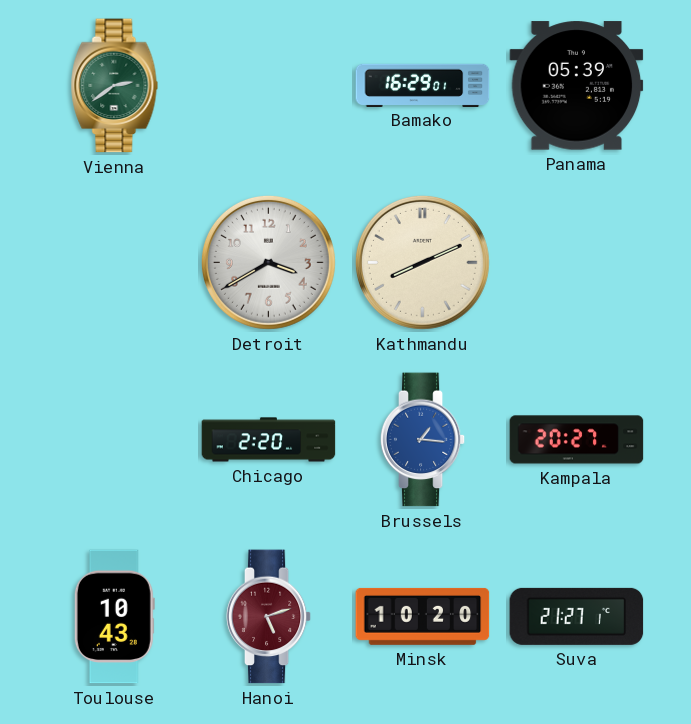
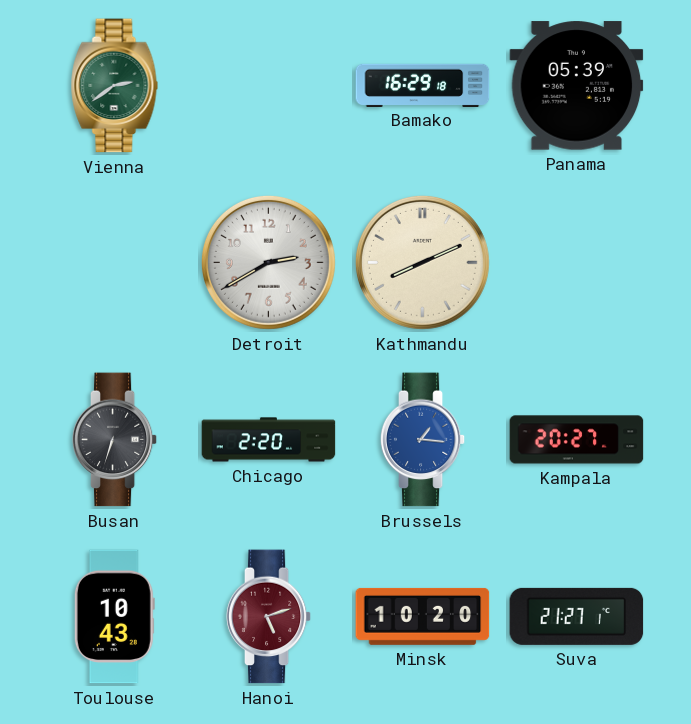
Bamako: 16:29:01 -> 16:29:18 (423, 85)
Detroit: 3:40 -> 2:40 (268, 262)
Busan: none -> 6:33 (115, 440)
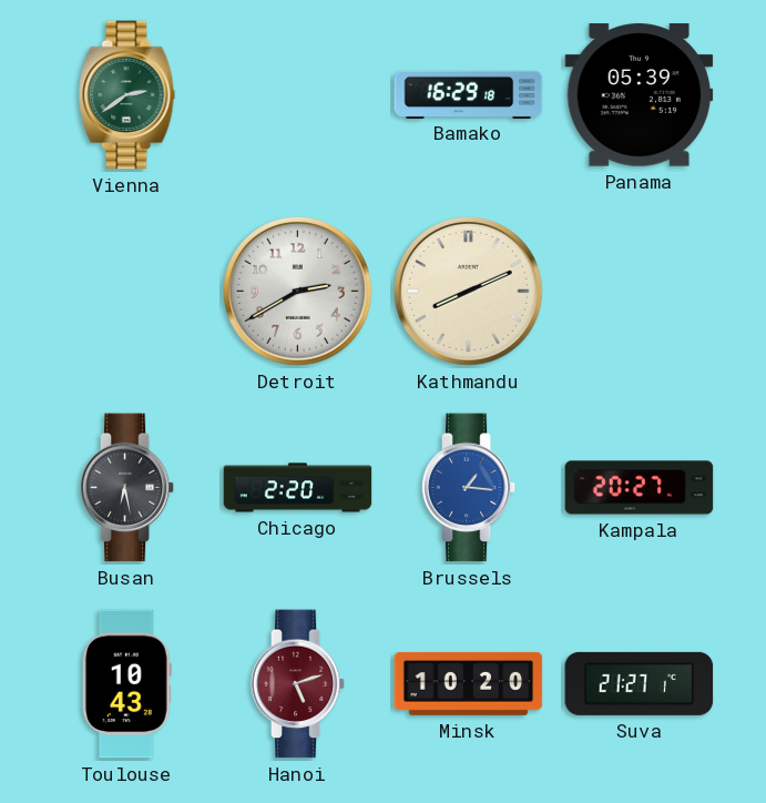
Busan: 6:33 -> 6:28 (127, 488)
